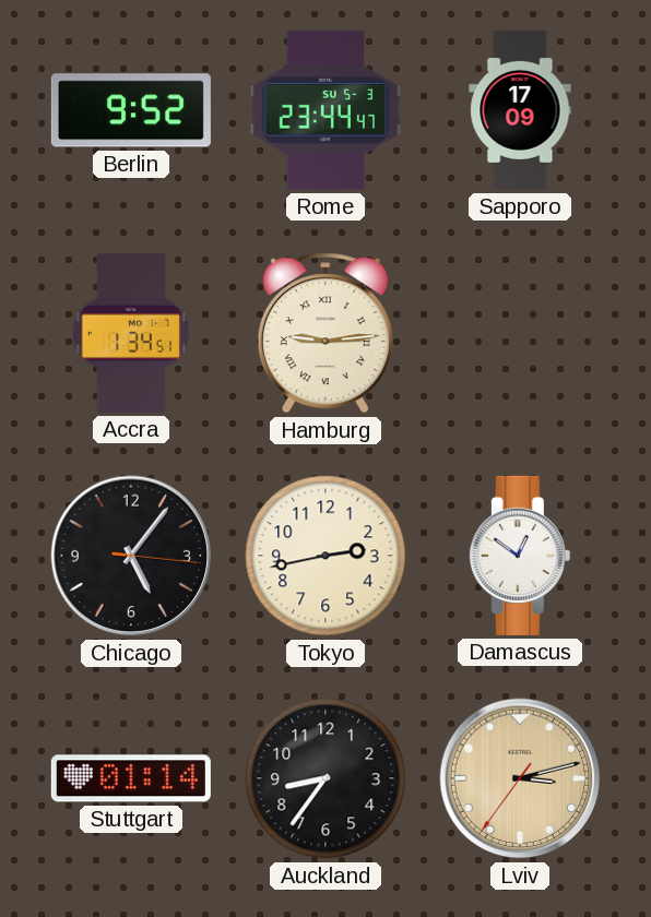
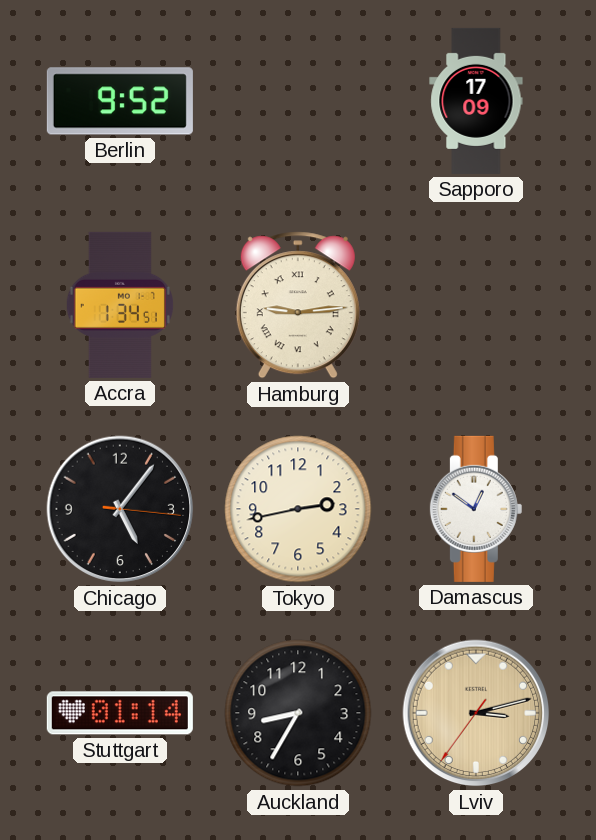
Rome: 23:44 -> none (325, 110)
Auckland: 8:36 -> 8:35 (298, 713)
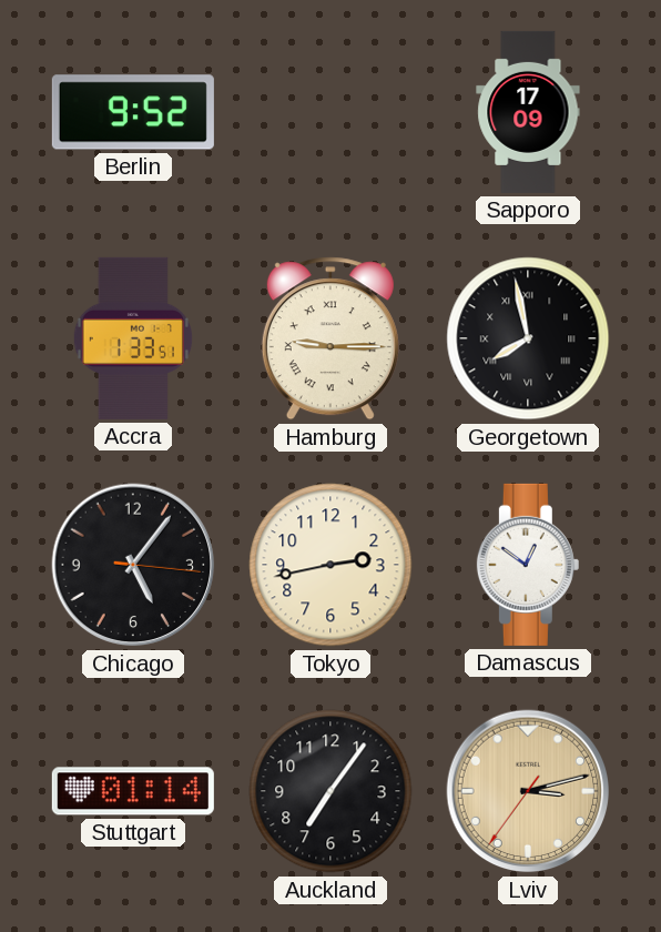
Accra: 1:34 -> 1:33 (133, 338)
Hamburg: 9:14 -> 9:15 (330, 338)
Georgetown: none -> 7:58 (528, 338)
Auckland: 8:35 -> 7:06 (330, 791)
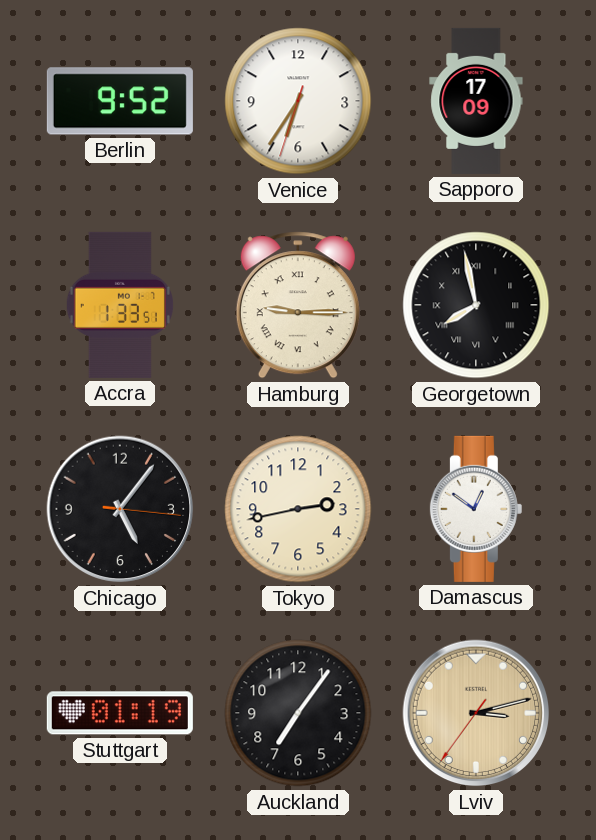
Venice: none -> 6:35 (298, 101)
Stuttgart: 01:14 -> 01:19 (120, 713)
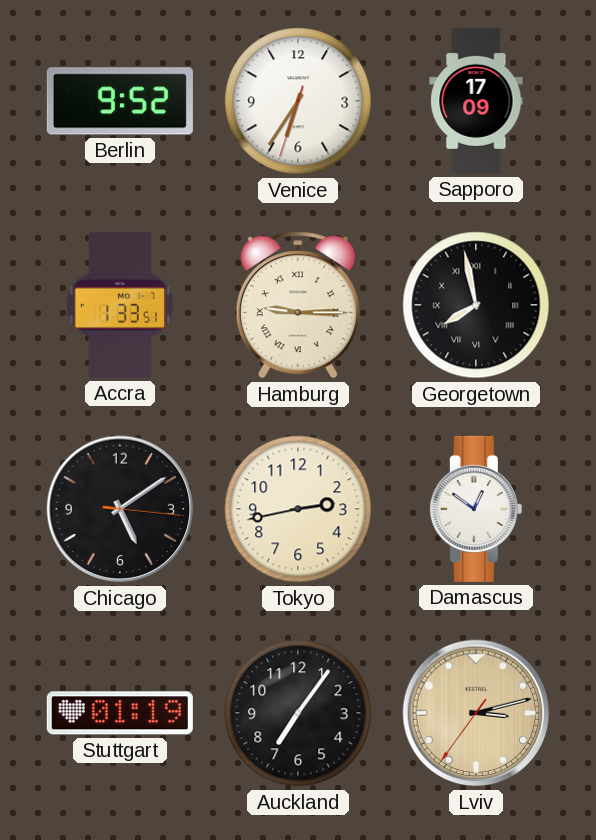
Chicago: 5:06 -> 5:09 (120, 509)
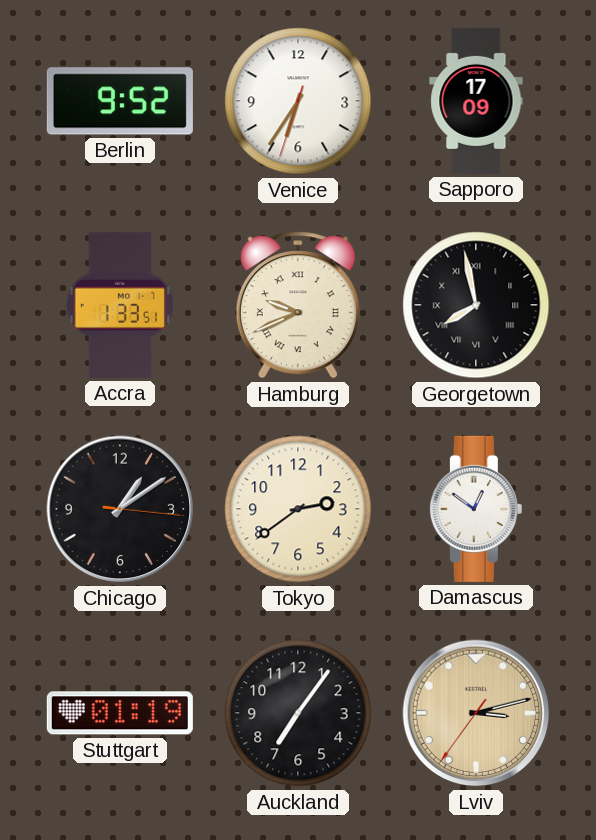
Hamburg: 9:15 -> 9:41 (298, 305)
Chicago: 5:09 -> 1:09 (120, 509)
Tokyo: 2:43 -> 2:39 (298, 509)
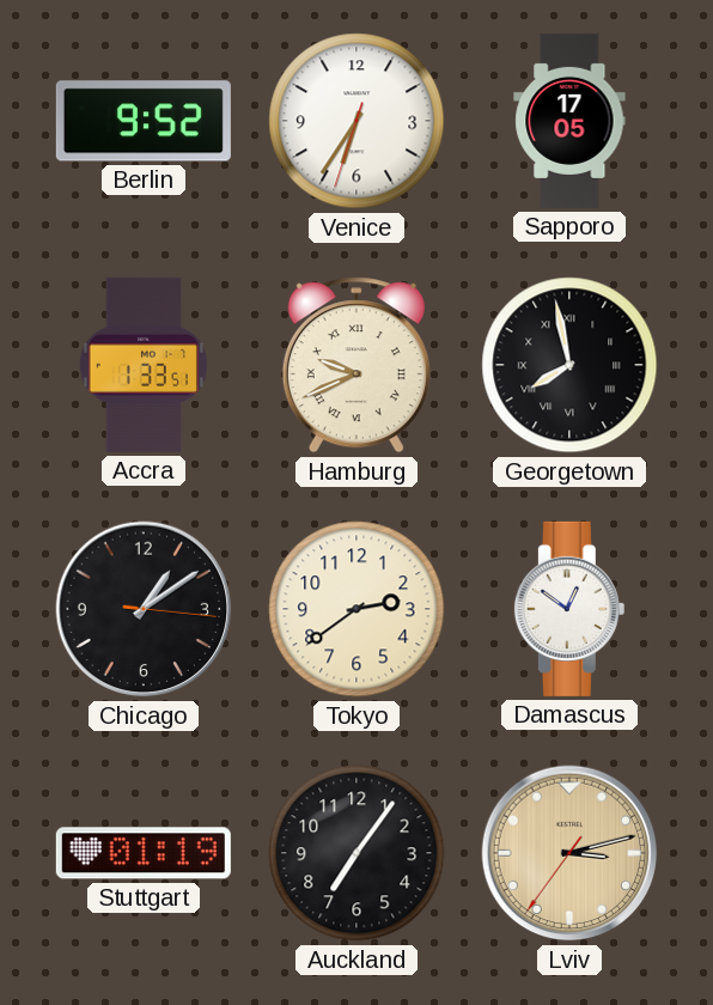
Sapporo: 17:09 -> 17:05 (569, 121)
